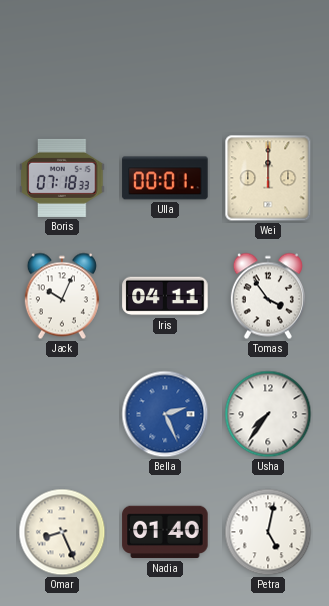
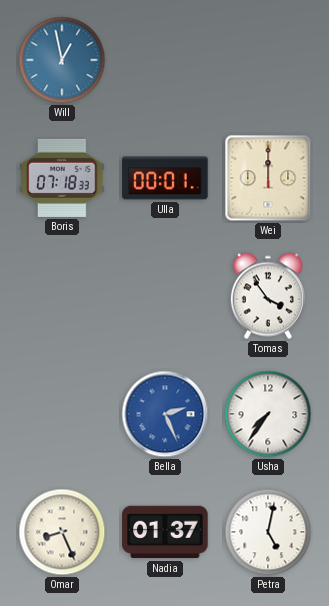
Will: none -> 12:58 (62, 60)
Jack: 10:04 -> none (62, 296)
Iris: 04:11 -> none (165, 296)
Nadia: 01:40 -> 01:37 (165, 532)
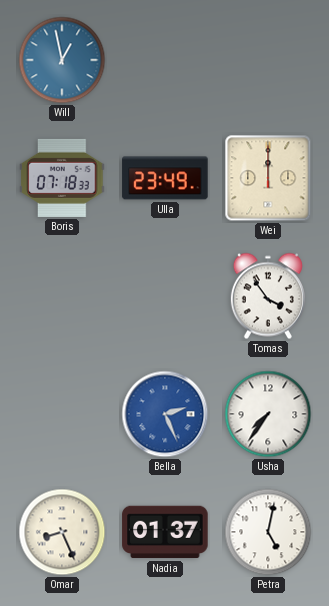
Ulla: 00:01 -> 23:49 (165, 178)
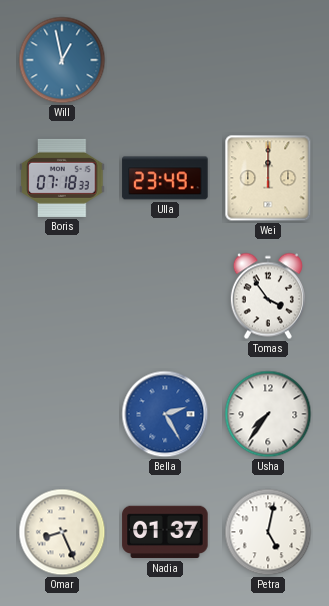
Bella: 2:26 -> 2:25 (165, 414)
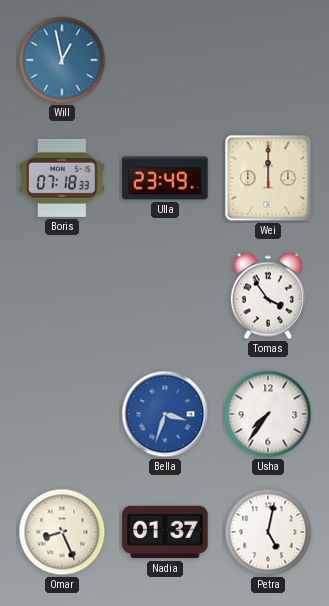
Bella: 2:25 -> 3:33 (165, 414)
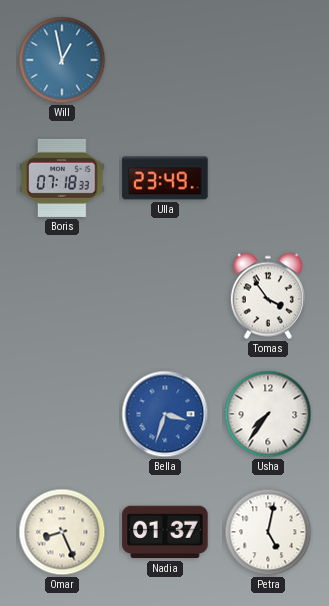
Wei: 12:00 -> none (268, 178)
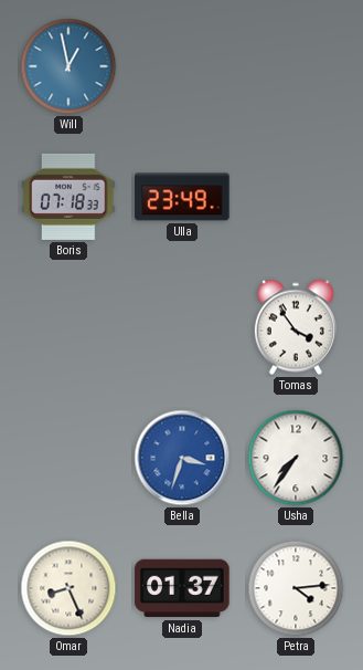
Petra: 5:02 -> 4:14 (296, 588)
